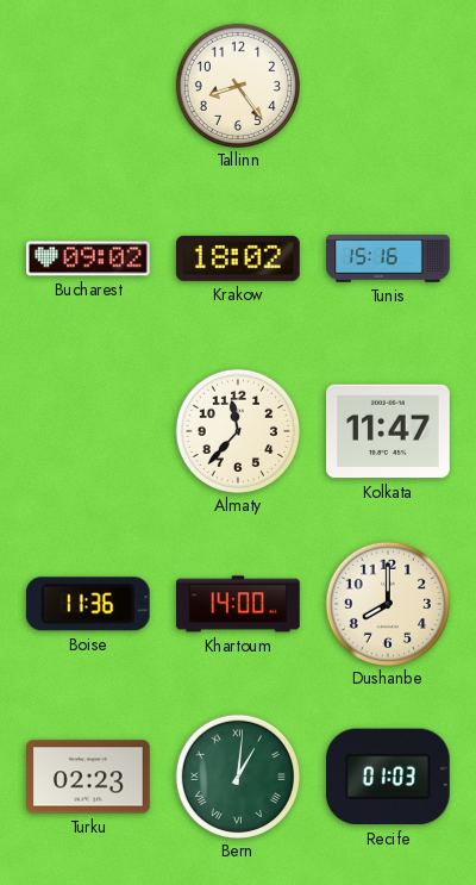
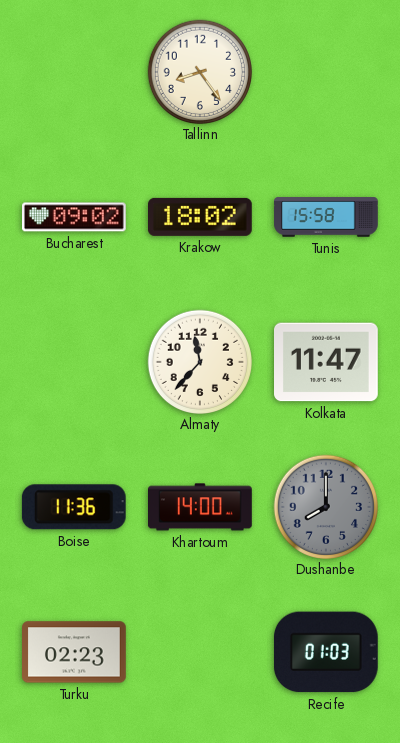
Tunis: 15:16 -> 15:58 (326, 217)
Dushanbe dial: cream -> grey (325, 506)
Bern: 1:01 -> none (237, 775)
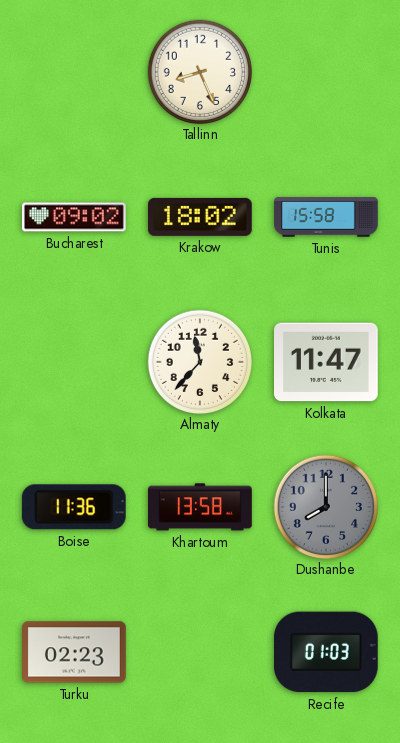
Tallinn: 8:24 -> 8:26 (199, 71)
Khartoum: 14:00 -> 13:58 (201, 507)
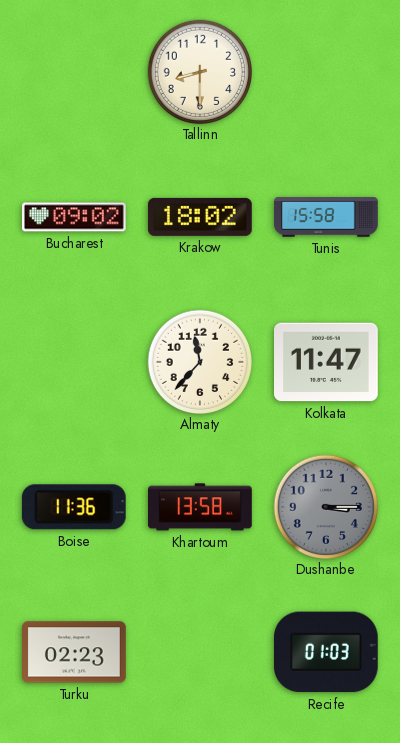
Tallinn: 8:26 -> 8:30 (199, 71)
Dushanbe: 8:00 -> 3:15 (325, 506)
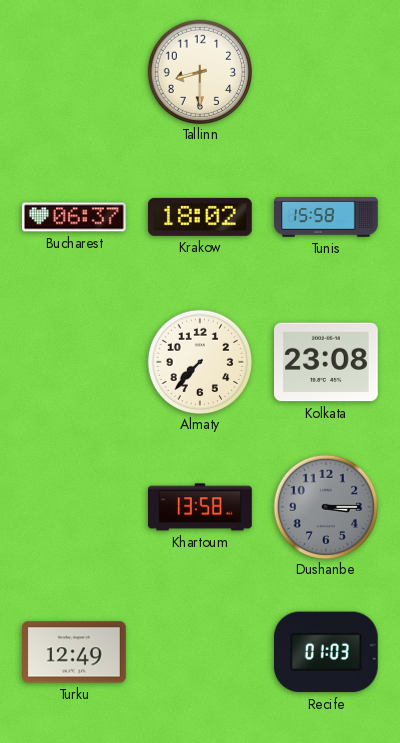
Bucharest: 09:02 -> 06:37 (75, 217)
Almaty: 11:37 -> 7:37 (199, 361)
Kolkata: 11:47 -> 23:08 (327, 362)
Boise: 11:36 -> none (74, 507)
Turku: 02:23 -> 12:49 (75, 652)
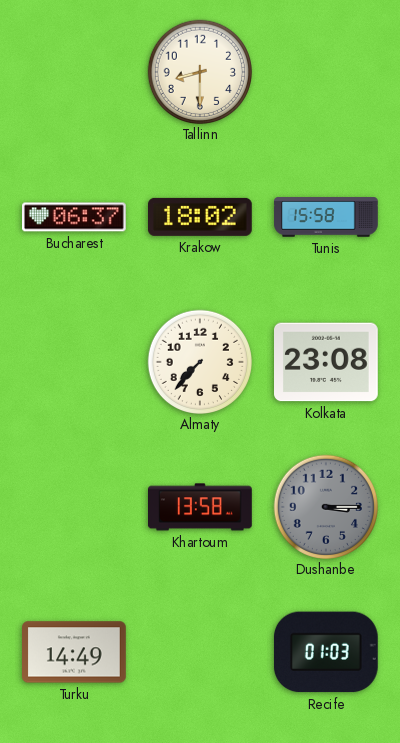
Turku: 12:49 -> 14:49 (75, 652)
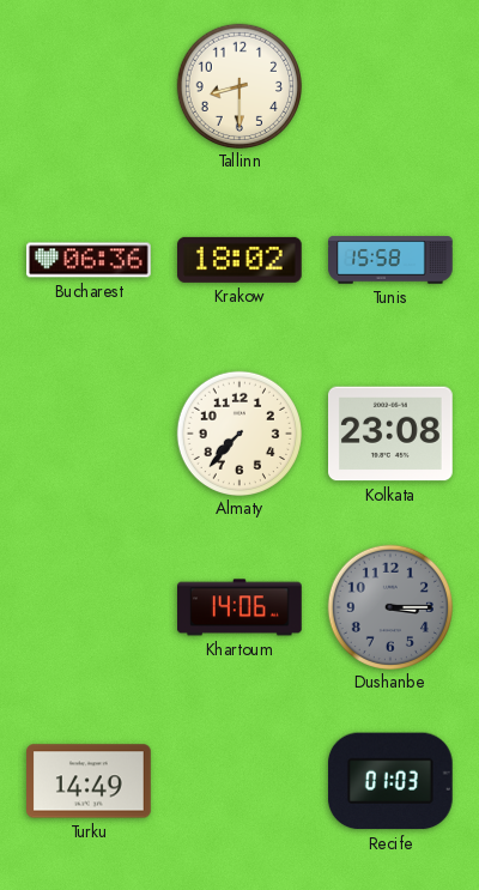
Bucharest: 06:37 -> 06:36 (90, 260)
Khartoum: 13:58 -> 14:06 (241, 607)
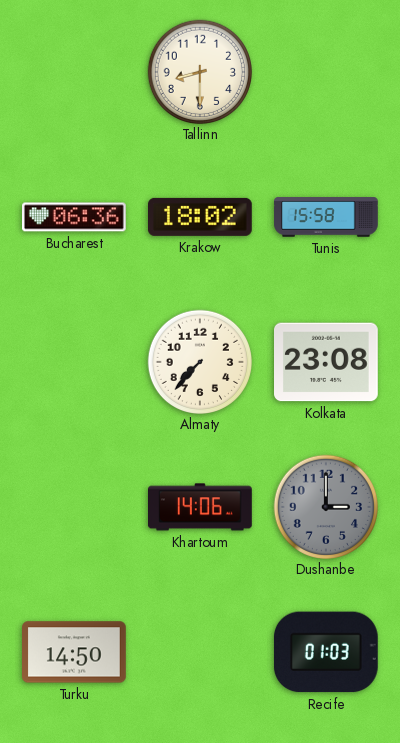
Dushanbe: 3:15 -> 3:00 (325, 506)
Turku: 14:49 -> 14:50 (75, 652)
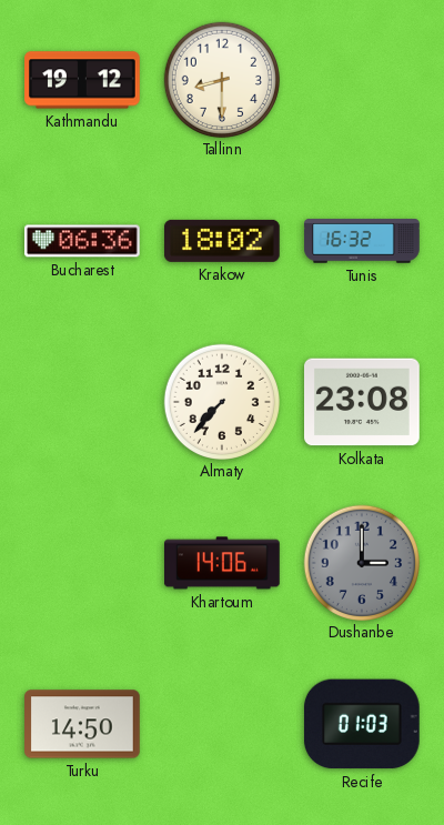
Kathmandu: none -> 19:12 (83, 80)
Tunis: 15:58 -> 16:32 (362, 241)
